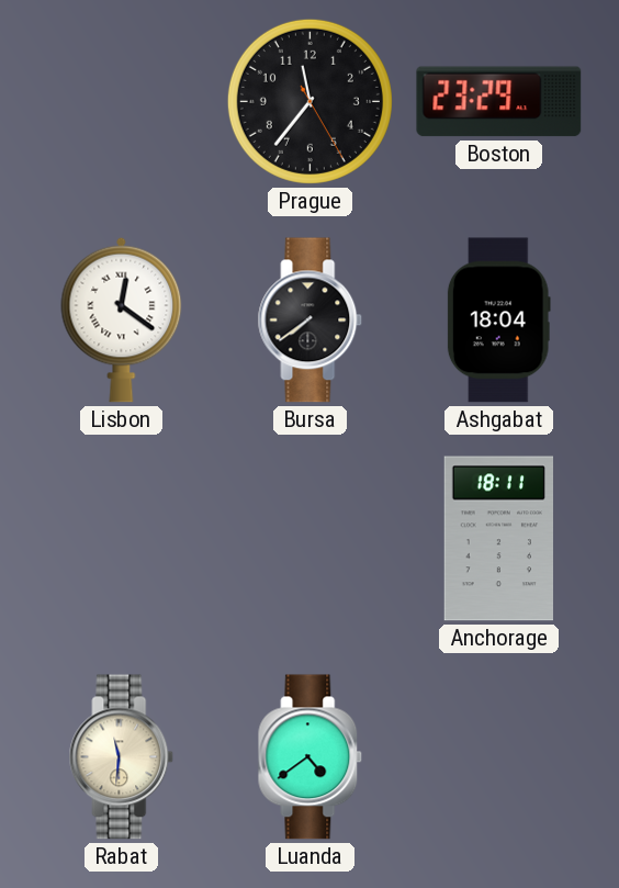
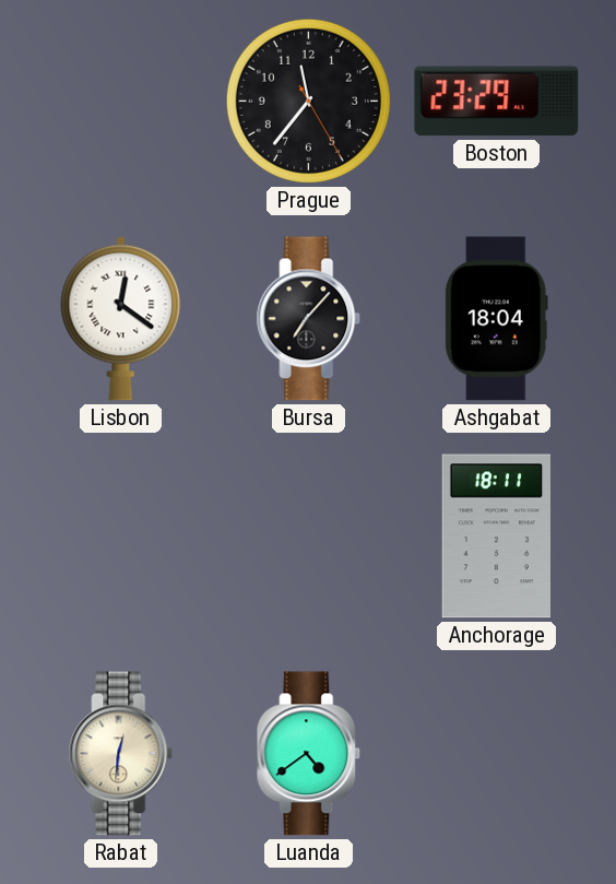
Bursa: 7:39 -> 7:07 (309, 319)
Rabat: 11:31 -> 12:31 (121, 754)
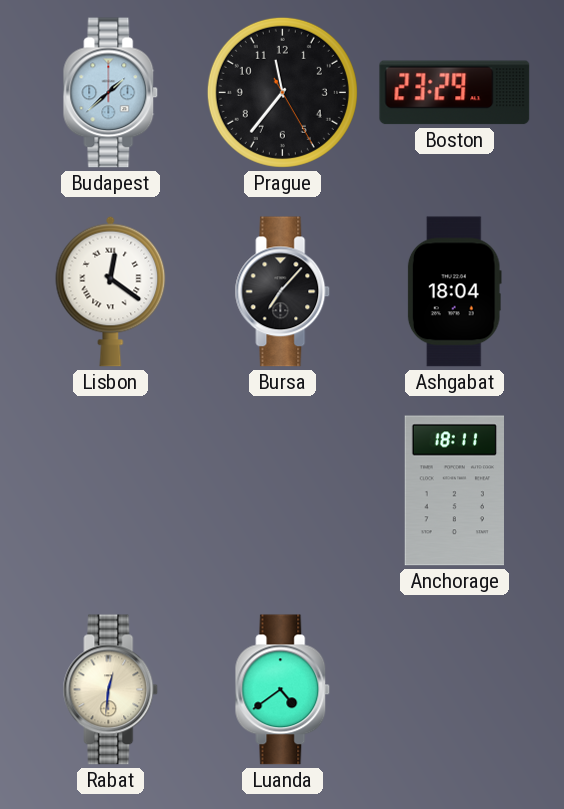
Budapest: none -> 1:38 (111, 93)
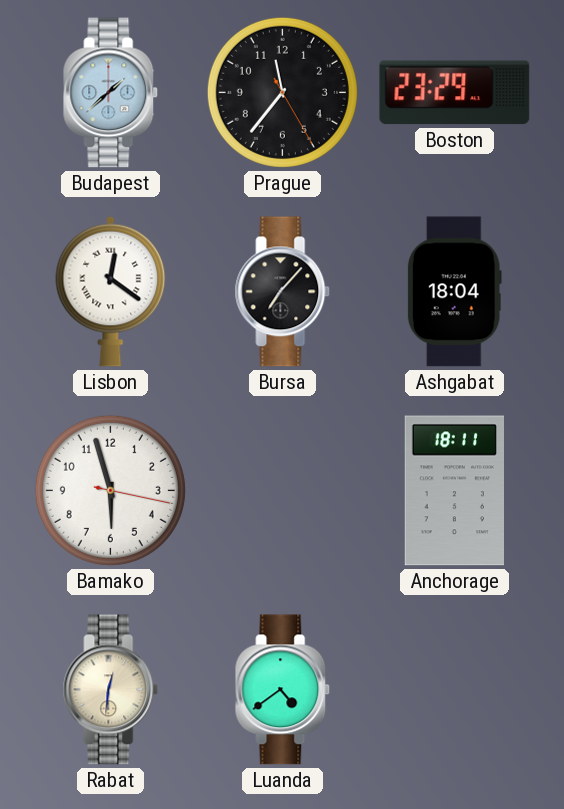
Bamako: none -> 5:57 (110, 490)
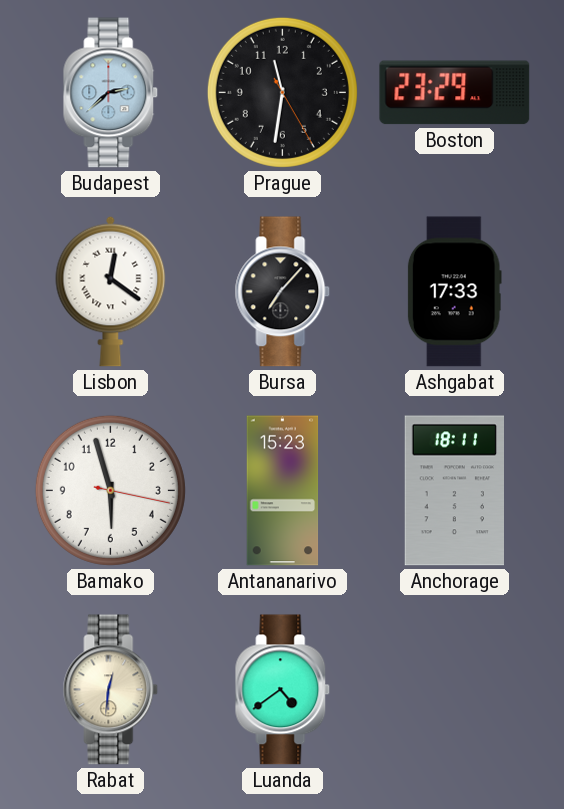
Budapest: 1:38 -> 2:38 (111, 93)
Prague: 11:36 -> 11:31 (282, 92)
Ashgabat: 18:04 -> 17:33 (454, 292)
Antananarivo: none -> 15:23 (283, 491)
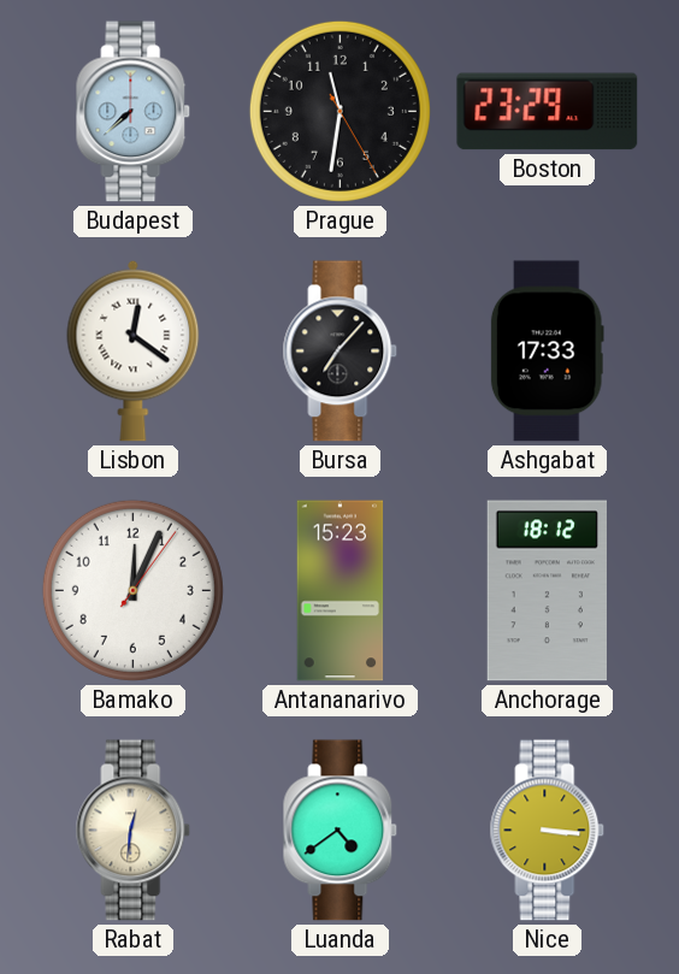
Budapest: 2:38 -> 7:38 (134, 112)
Bamako: 5:57 -> 12:04 (132, 590)
Anchorage: 18:11 -> 18:12 (547, 591)
Nice: none -> 3:16 (548, 831)
